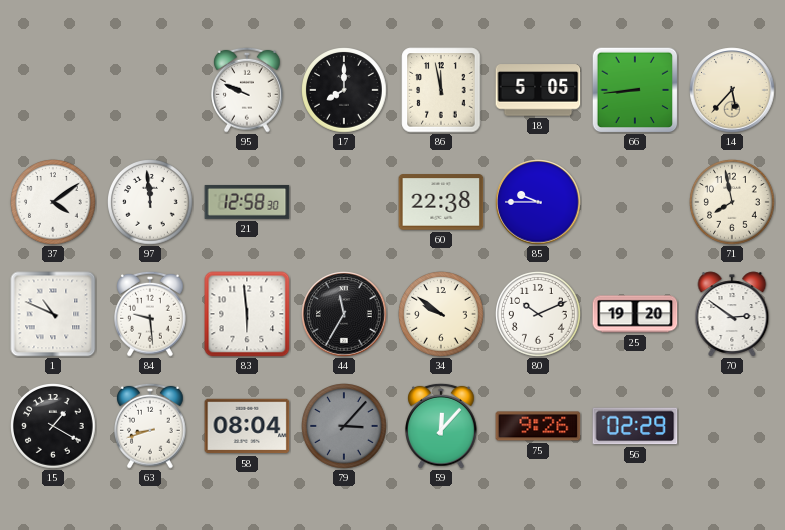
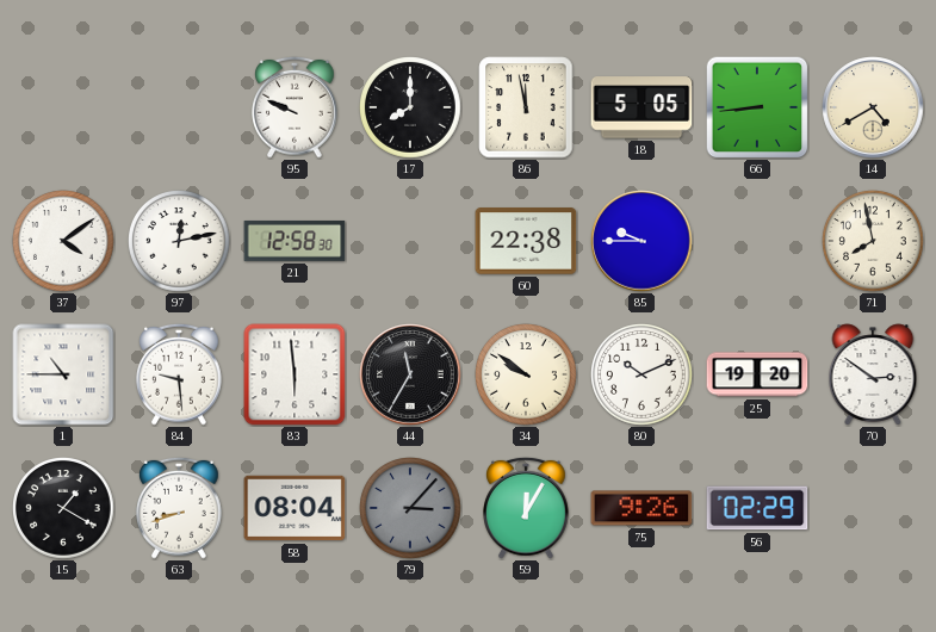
14: 5:37 -> 4:40 (873, 107)
97: 11:59 -> 12:13 (179, 241)
1: 10:49 -> 10:45 (63, 374)
59: 12:07 -> 12:05 (527, 508)
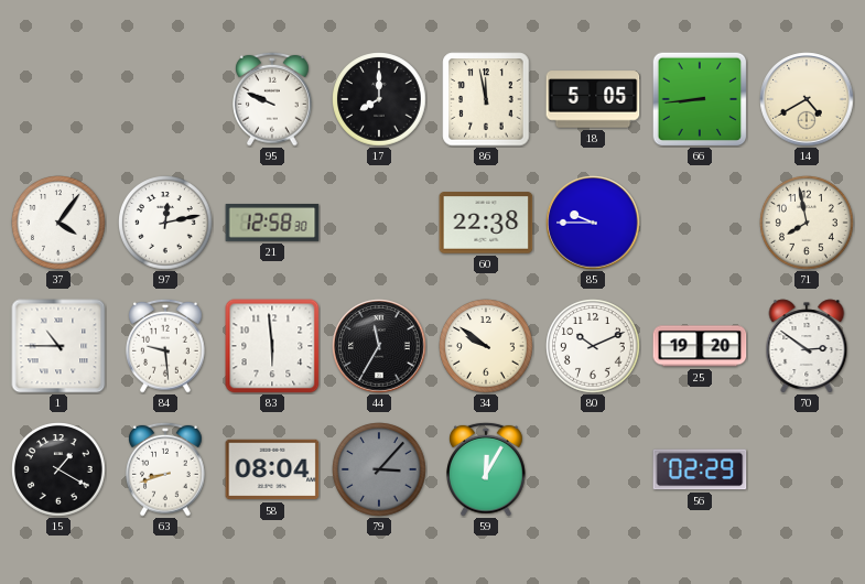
37: 4:09 -> 4:06 (58, 223)
75: 9:26 -> none (641, 508)
